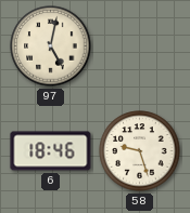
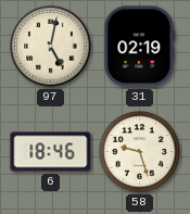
31: none -> 02:19 (140, 47)
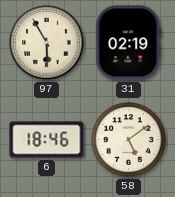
97: 5:02 -> 5:55 (47, 43)
58: 9:27 -> 5:09 (129, 140)
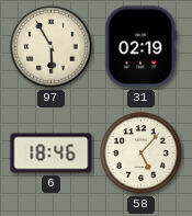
58: 5:09 -> 5:07 (142, 154)
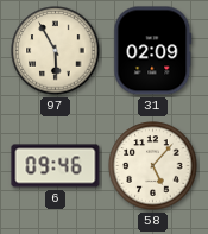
31: 02:19 -> 02:09 (153, 51)
6: 18:46 -> 09:46 (56, 166)
